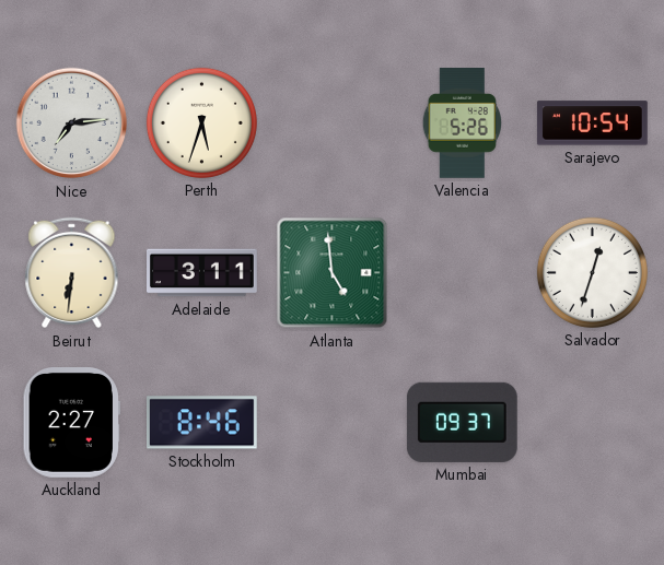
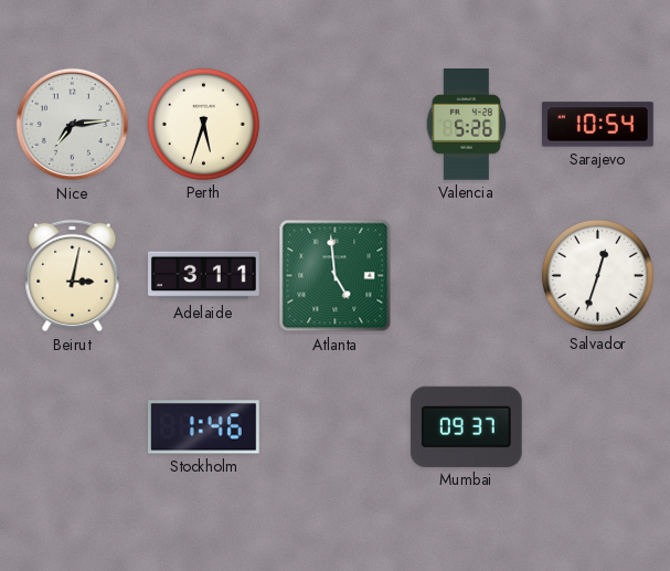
Beirut: 6:31 -> 3:02 (73, 276)
Auckland: 2:27 -> none (71, 423)
Stockholm: 8:46 -> 1:46 (204, 427)
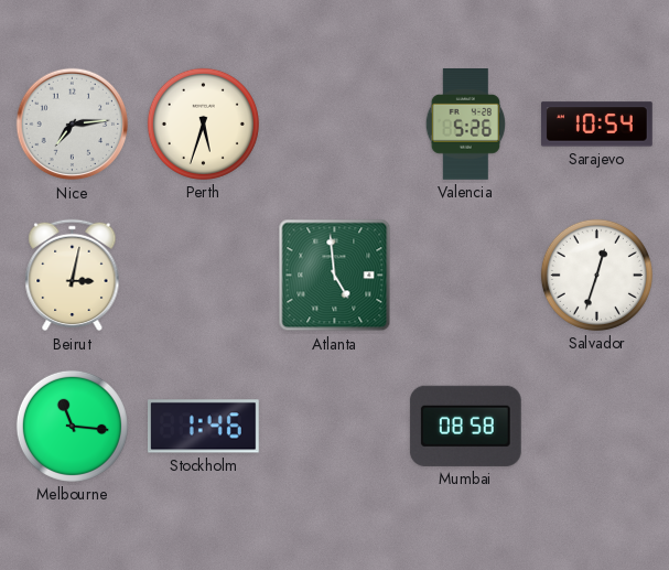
Adelaide: 3:11 -> none (204, 276)
Melbourne: none -> 11:16 (72, 426)
Mumbai: 09:37 -> 08:58 (465, 426)
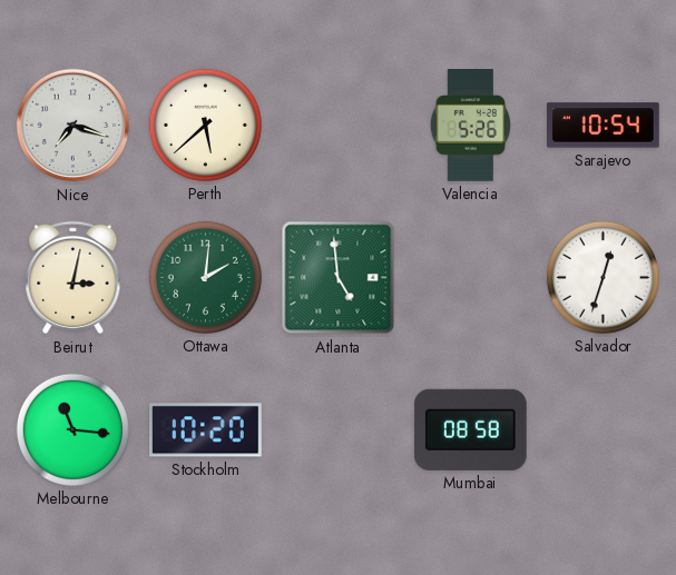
Nice: 7:14 -> 7:18 (74, 126)
Perth: 5:33 -> 5:38 (205, 125)
Ottawa: none -> 2:01 (205, 277)
Stockholm: 1:46 -> 10:20 (206, 430)
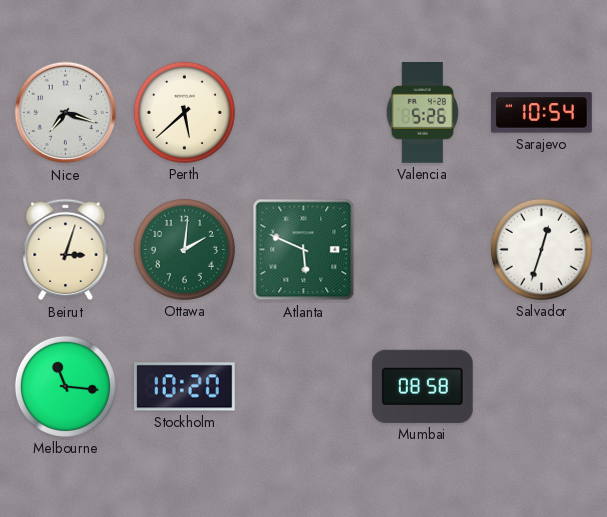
Beirut: 3:02 -> 3:03 (66, 250)
Atlanta: 4:59 -> 5:49 (304, 250)
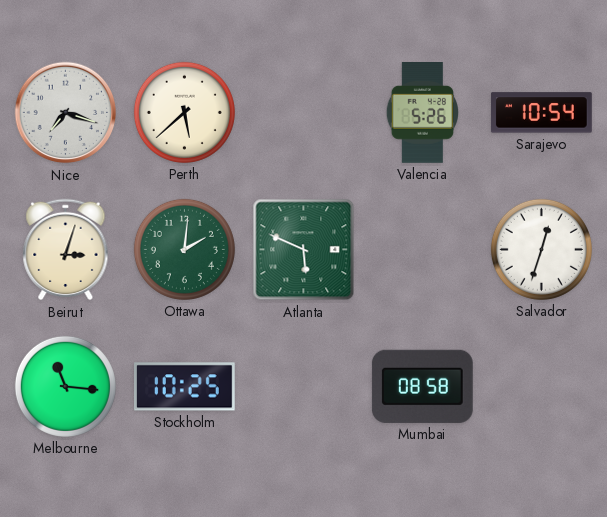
Stockholm: 10:20 -> 10:25 (185, 387)
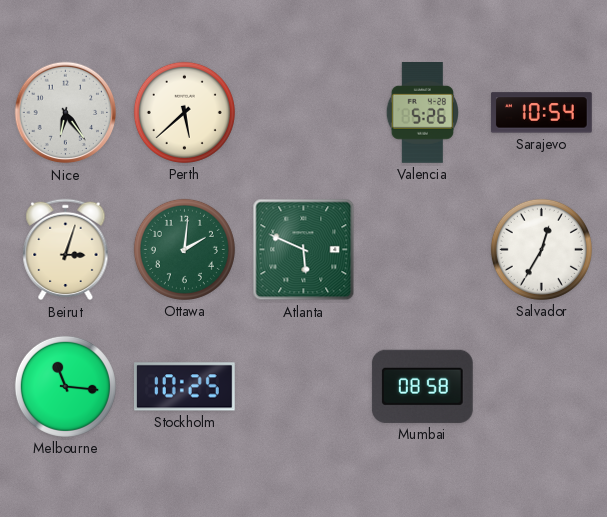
Nice: 7:18 -> 6:24 (66, 113)
Salvador: 12:33 -> 12:35 (541, 249)
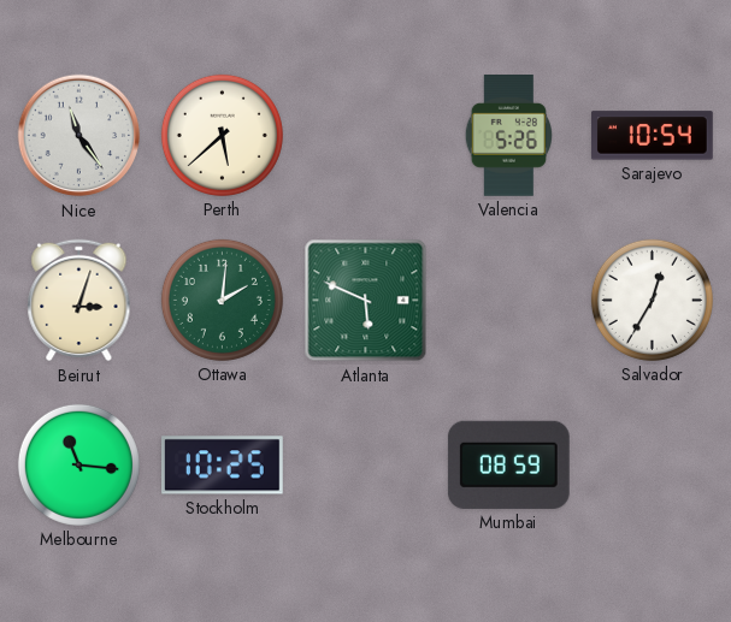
Nice: 6:24 -> 11:24 (79, 136)
Mumbai: 08:58 -> 08:59 (508, 464)
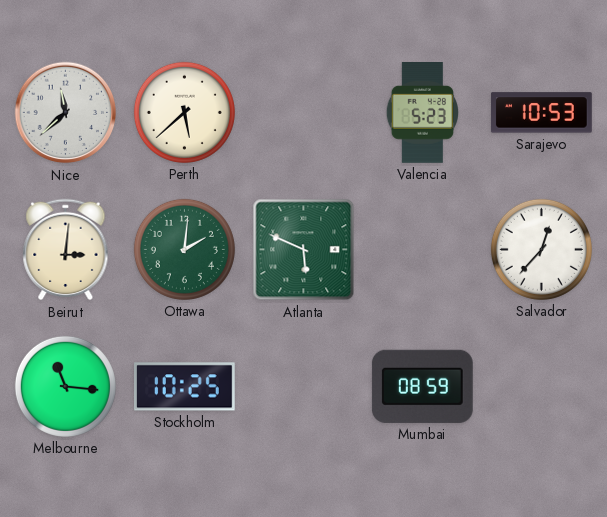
Nice: 11:24 -> 11:38 (66, 113)
Valencia: 5:26 -> 5:23 (422, 113)
Sarajevo: 10:54 -> 10:53 (542, 113)
Beirut: 3:03 -> 3:01 (66, 250)
Salvador: 12:35 -> 12:37 (541, 249)
